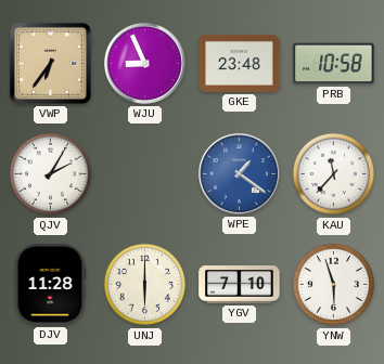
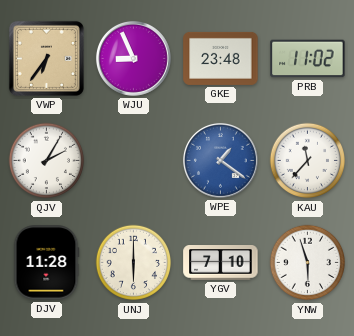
PRB: 10:58 -> 11:02 (308, 59)
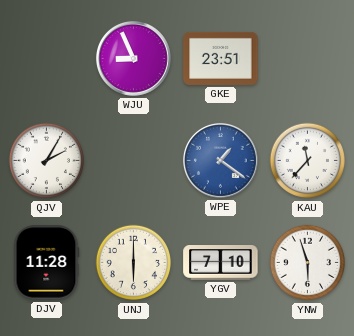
VWP: 6:36 -> none (46, 58)
GKE: 23:48 -> 23:51 (221, 58)
PRB: 11:02 -> none (308, 59)
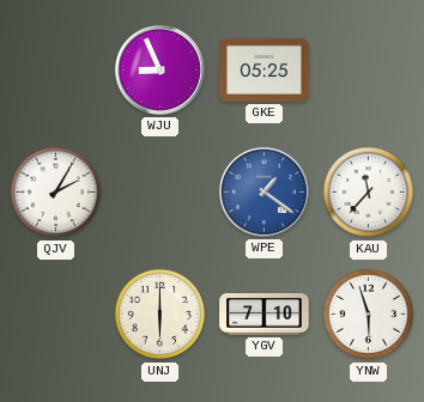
GKE: 23:51 -> 05:25 (265, 69)
DJV: 11:28 -> none (46, 263)
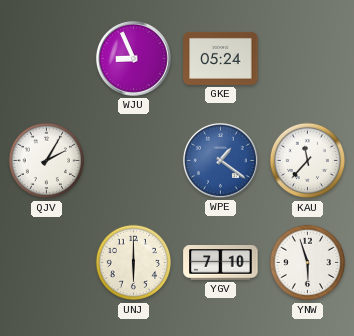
GKE: 05:25 -> 05:24 (221, 58)
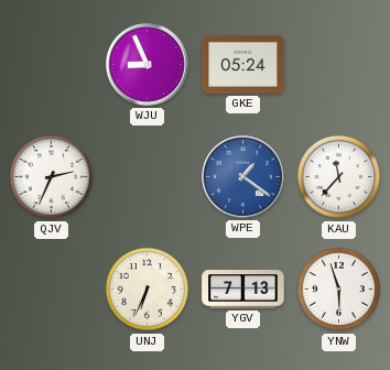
QJV: 2:05 -> 2:34 (52, 177)
UNJ: 6:00 -> 6:34 (148, 290)
YGV: 7:10 -> 7:13 (243, 290)
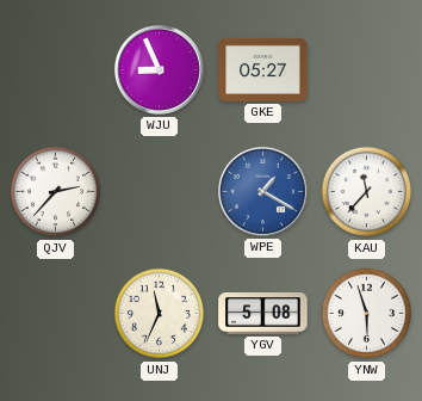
GKE: 05:24 -> 05:27 (263, 69)
QJV: 2:34 -> 2:37 (56, 192)
WPE: 1:21 -> 1:20 (262, 191)
UNJ: 6:34 -> 11:34 (160, 314)
YGV: 7:13 -> 5:08 (263, 314)
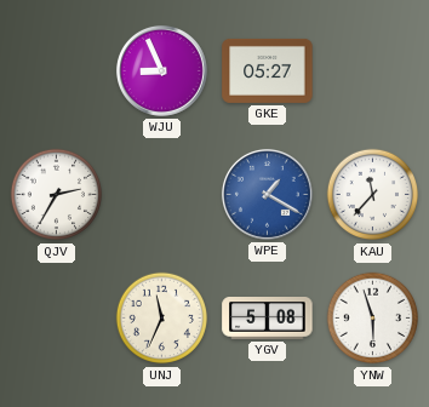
QJV: 2:37 -> 2:35 (57, 195)
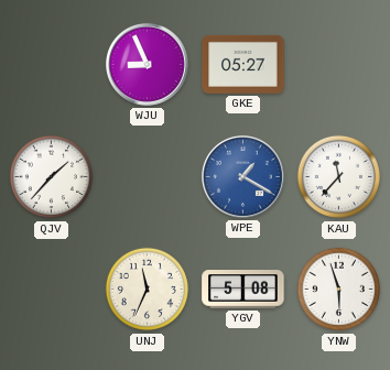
QJV: 2:35 -> 1:37 (52, 177)
